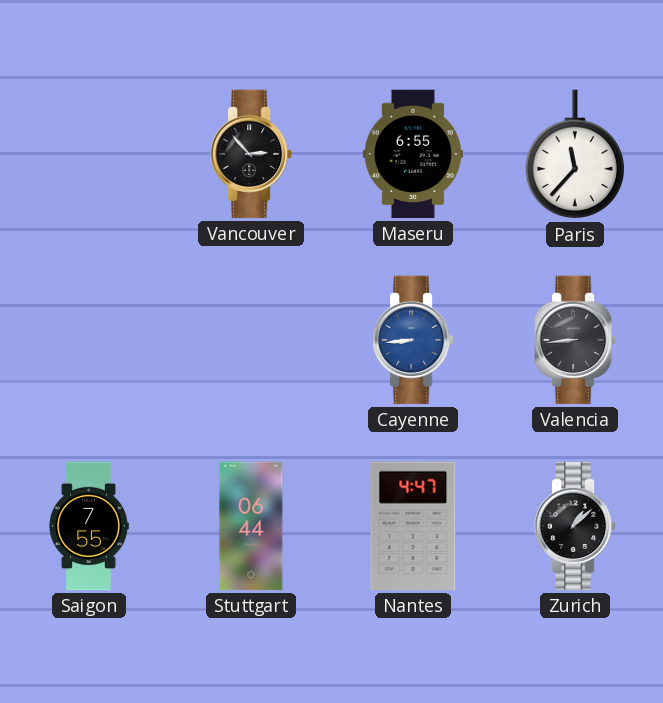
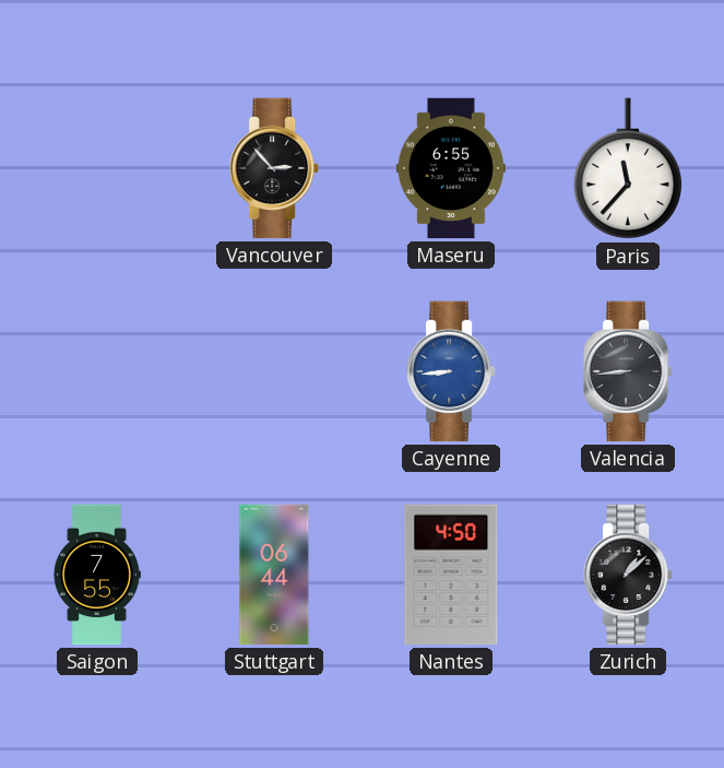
Nantes: 4:47 -> 4:50 (451, 575)
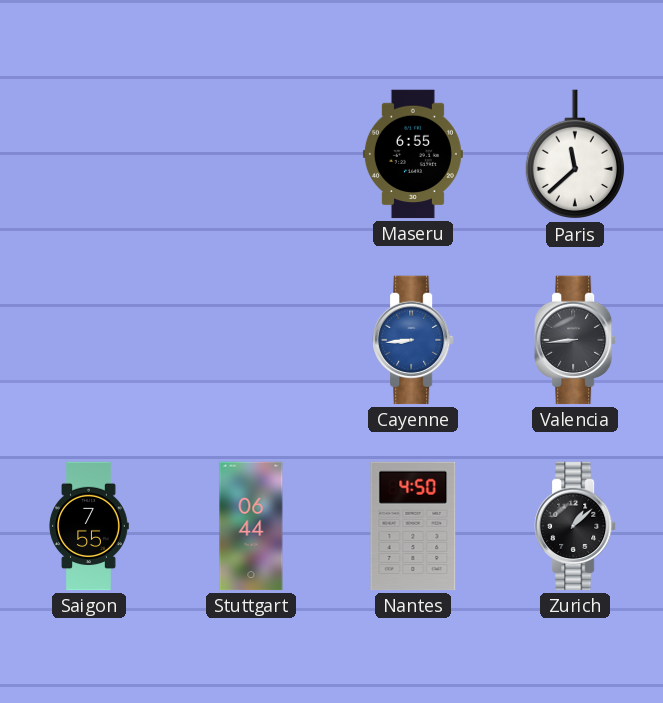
Vancouver: 2:53 -> none (275, 168)
Paris: 11:37 -> 11:38 (574, 155)
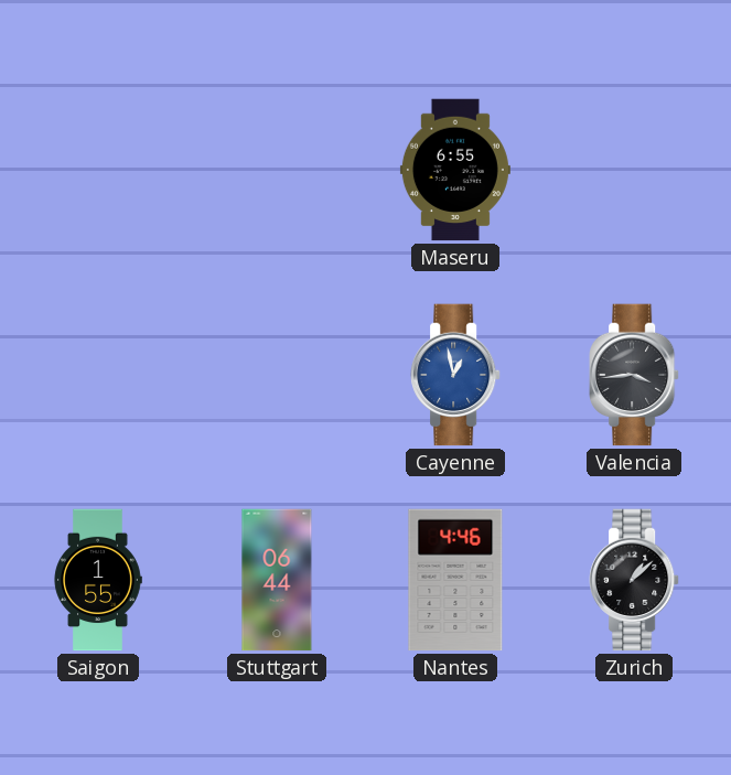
Paris: 11:38 -> none (574, 155)
Cayenne: 8:44 -> 12:58 (456, 375)
Valencia: 8:44 -> 3:44 (635, 375)
Saigon: 7:55 -> 1:55 (98, 580)
Nantes: 4:50 -> 4:46 (455, 580)
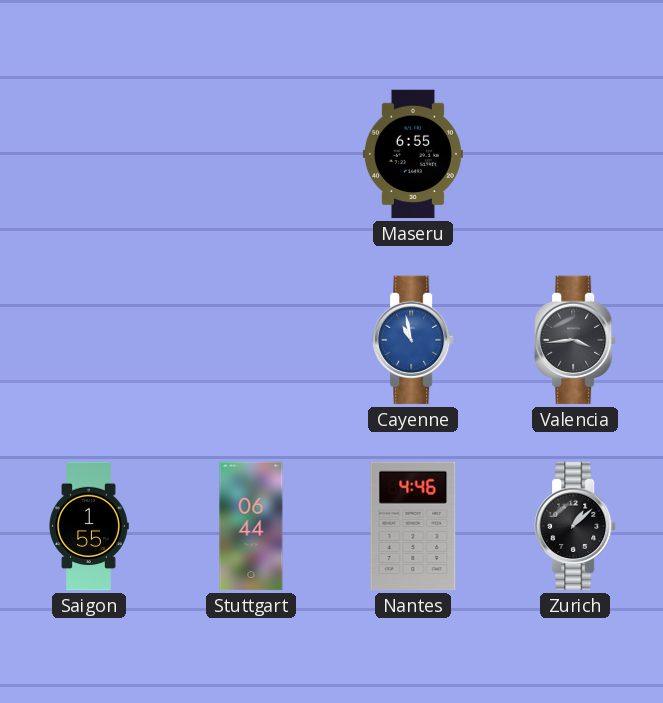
Cayenne: 12:58 -> 10:58 (414, 340)
